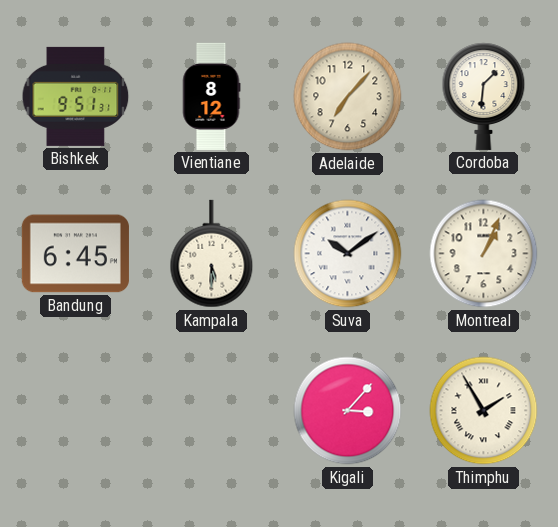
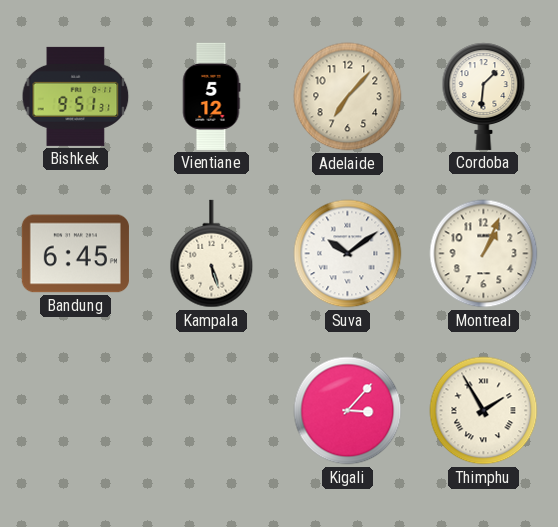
Vientiane: 8:12 -> 5:12 (211, 96)
Kampala: 5:30 -> 5:27 (212, 254)
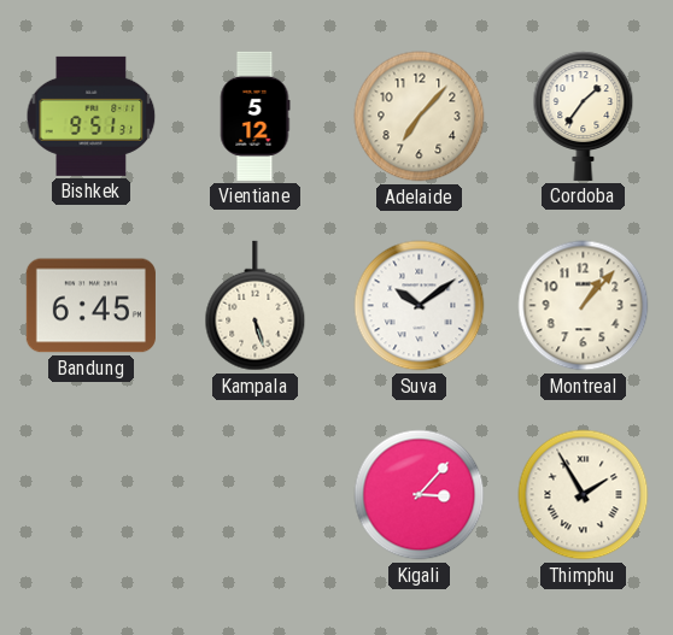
Cordoba: 1:31 -> 1:36 (584, 116)
Montreal: 1:04 -> 1:07 (584, 306)
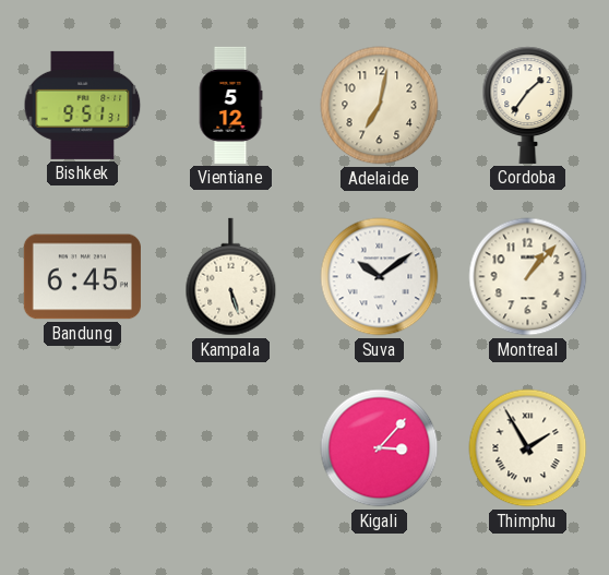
Adelaide: 7:07 -> 7:02 (380, 106)
